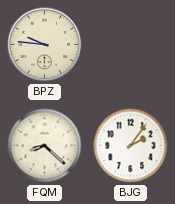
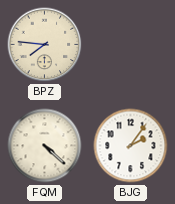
BPZ: 9:46 -> 7:46 (45, 45)
FQM: 8:22 -> 4:22 (45, 146)
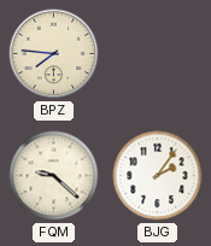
FQM: 4:22 -> 9:22 (54, 176)
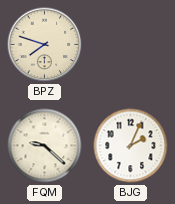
BPZ: 7:46 -> 7:48 (45, 45)
BJG: 2:06 -> 2:04 (131, 146)
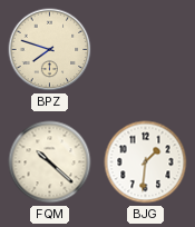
FQM: 9:22 -> 10:22 (50, 162)
BJG: 2:04 -> 1:31 (146, 162)
